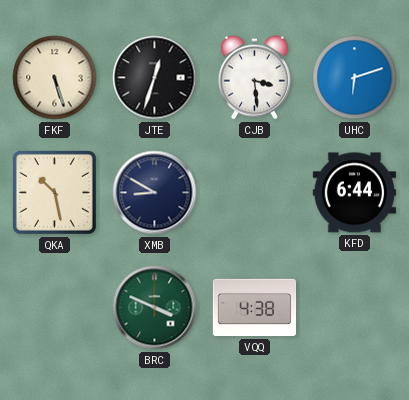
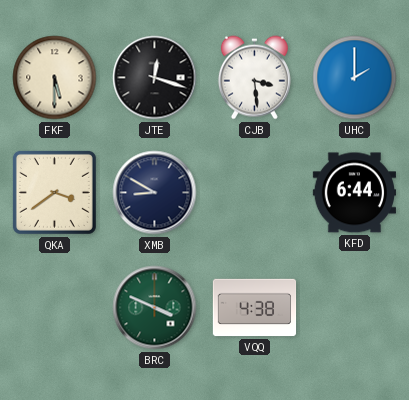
FKF: 5:27 -> 5:30 (55, 78)
JTE: 12:33 -> 12:18 (155, 78)
UHC: 6:12 -> 2:00 (355, 78)
QKA: 10:28 -> 3:39 (54, 192)
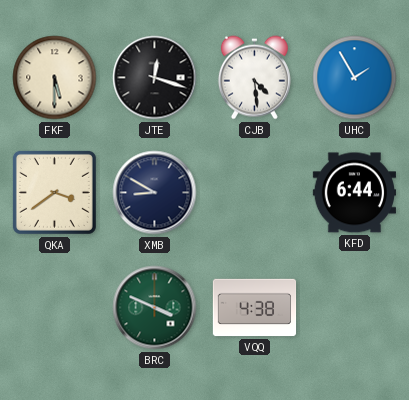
CJB: 3:29 -> 4:29 (254, 78)
UHC: 2:00 -> 1:55 (355, 78)
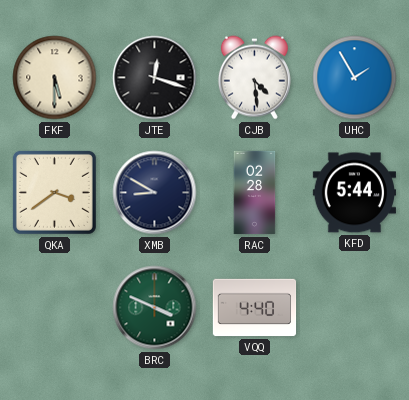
RAC: none -> 02:28 (255, 193)
KFD: 6:44 -> 5:44 (354, 193)
VQQ: 4:38 -> 4:40 (255, 308)
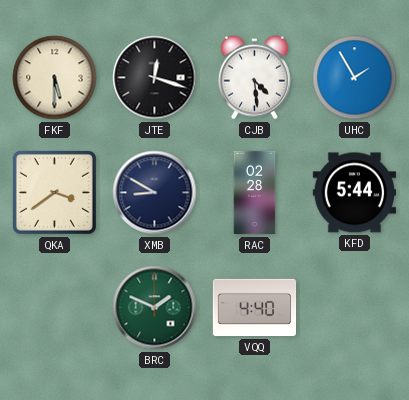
BRC: 3:49 -> 1:49 (155, 308)
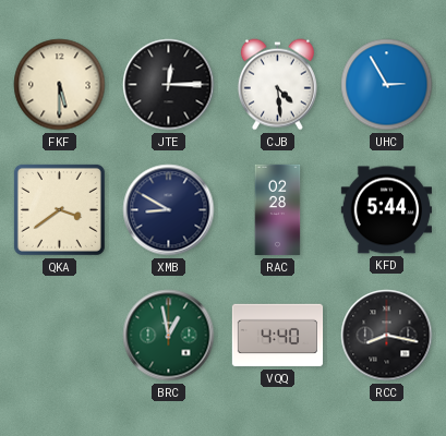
JTE: 12:18 -> 12:15 (169, 85)
UHC: 1:55 -> 2:55 (387, 85)
BRC: 1:49 -> 12:58 (169, 336)
RCC: none -> 8:17 (387, 336)
